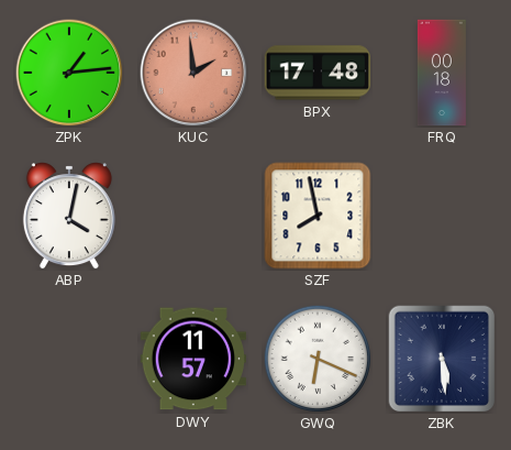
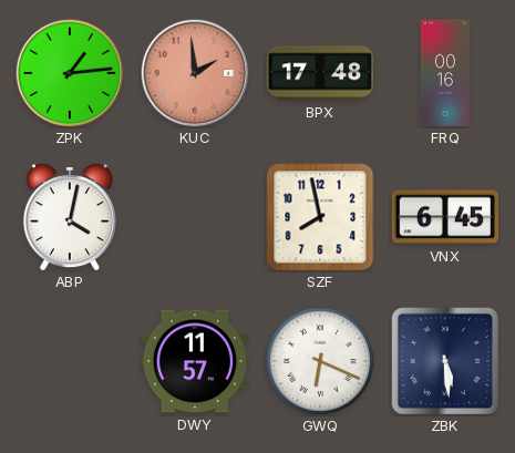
FRQ: 00:18 -> 00:16 (445, 73)
VNX: none -> 6:45 (444, 217)
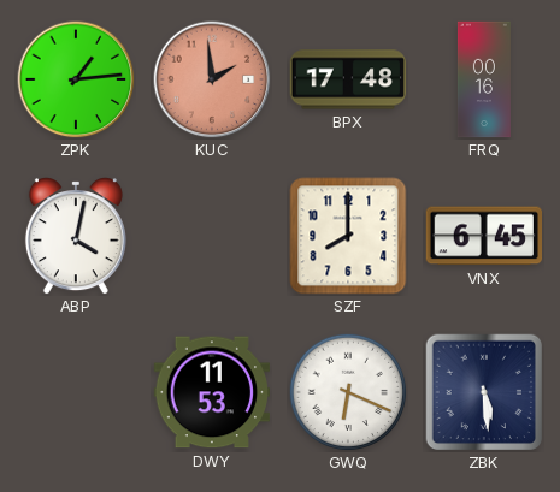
SZF: 7:58 -> 8:00 (348, 236)
DWY: 11:57 -> 11:53 (212, 392)
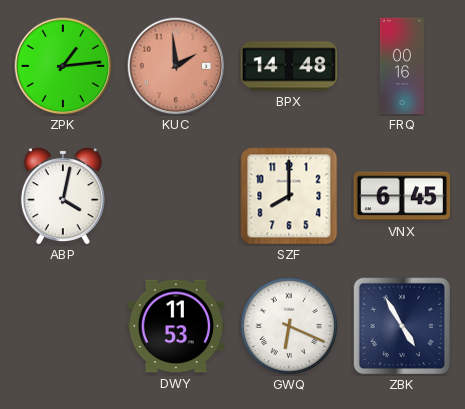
BPX: 17:48 -> 14:48 (289, 66)
ZBK: 5:29 -> 4:55 (402, 326)
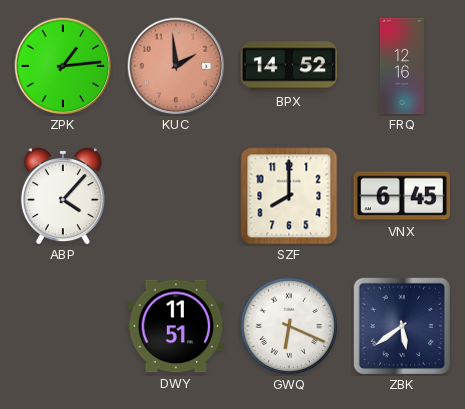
BPX: 14:48 -> 14:52 (289, 66)
FRQ: 00:16 -> 12:16 (402, 66)
ABP: 4:02 -> 4:07 (63, 196)
DWY: 11:53 -> 11:51 (176, 326)
ZBK: 4:55 -> 5:39 (402, 326)
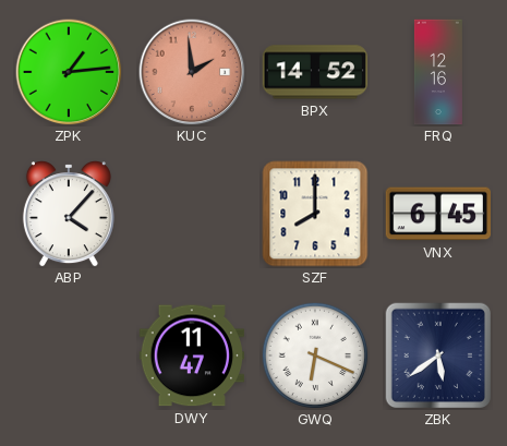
DWY: 11:51 -> 11:47 (192, 355)
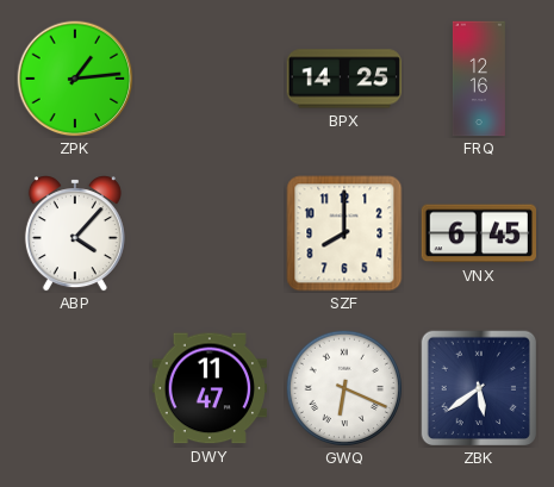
KUC: 1:59 -> none (192, 72)
BPX: 14:52 -> 14:25 (344, 79)
